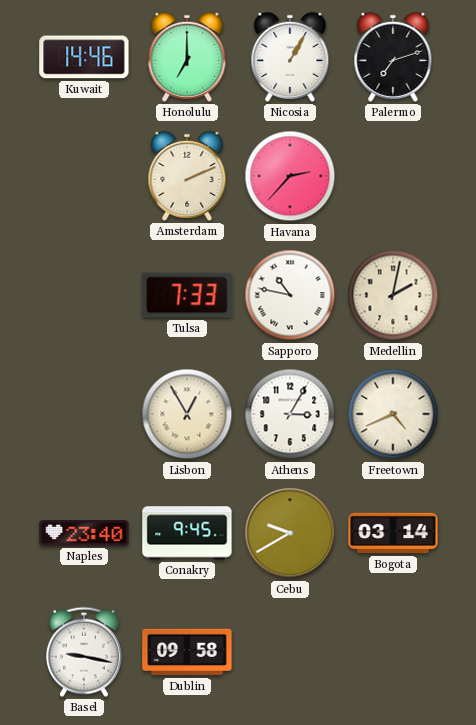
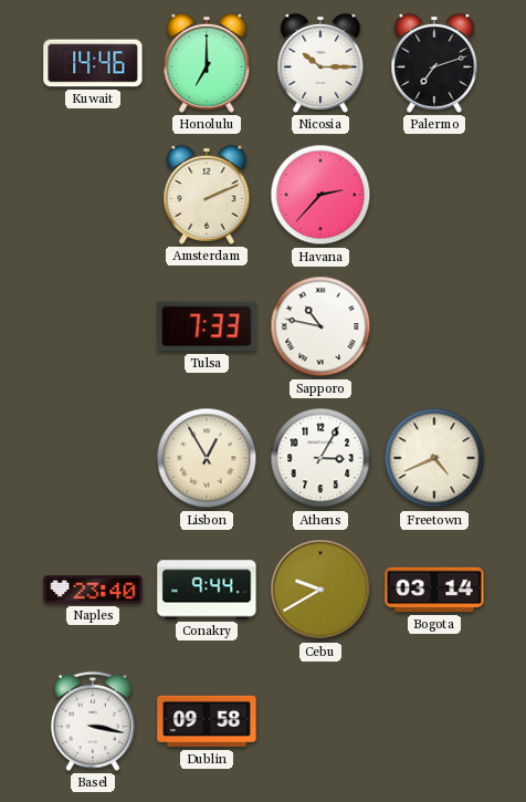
Nicosia: 1:05 -> 10:15 (320, 63)
Medellin: 2:02 -> none (393, 295)
Conakry: 9:45 -> 9:44 (207, 590)
Basel: 9:17 -> 3:17 (93, 721)
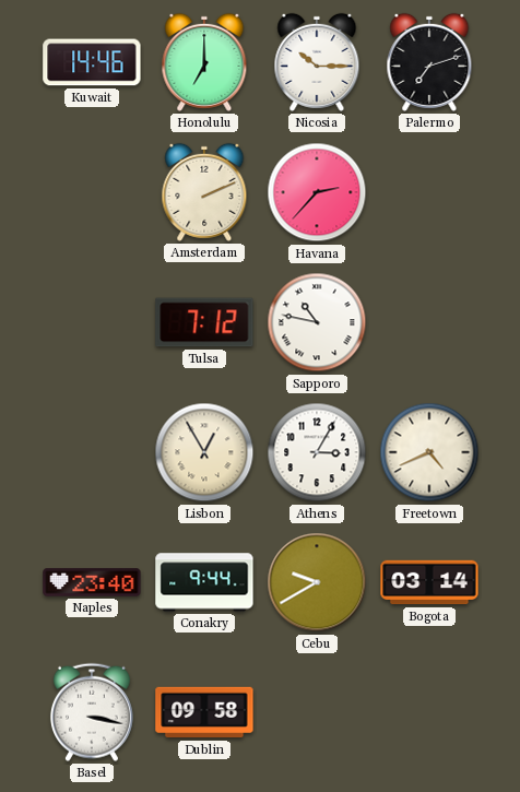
Tulsa: 7:33 -> 7:12 (204, 322)
